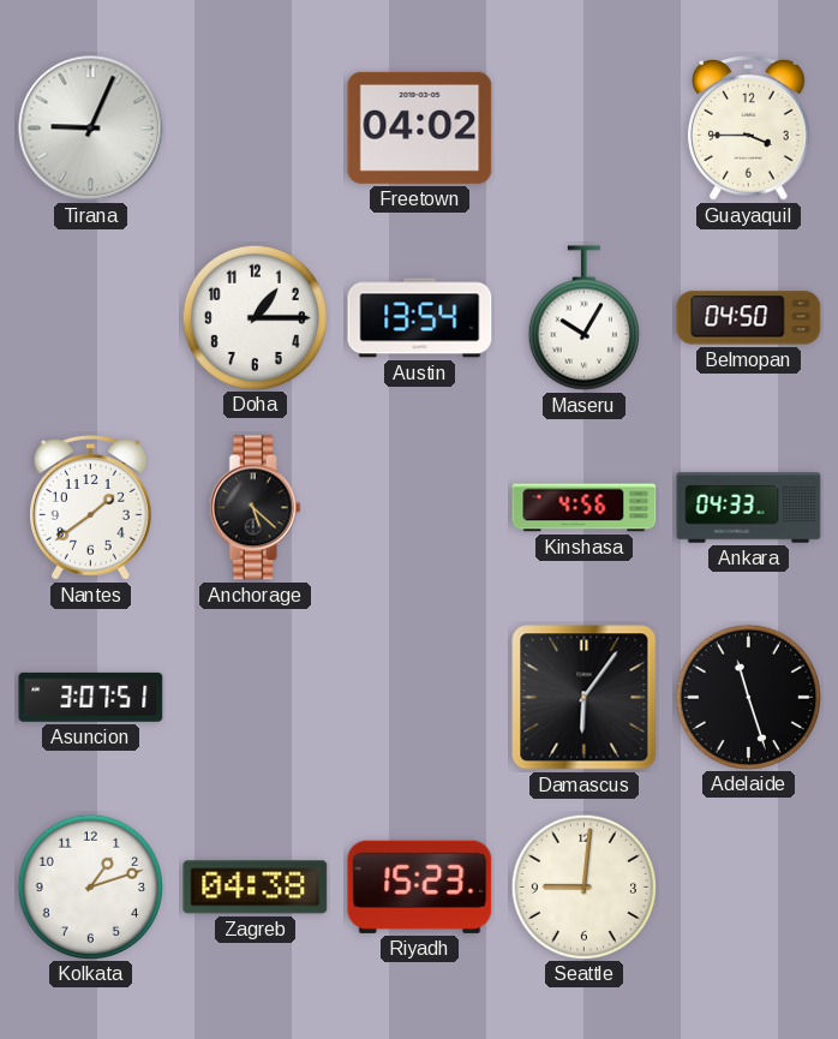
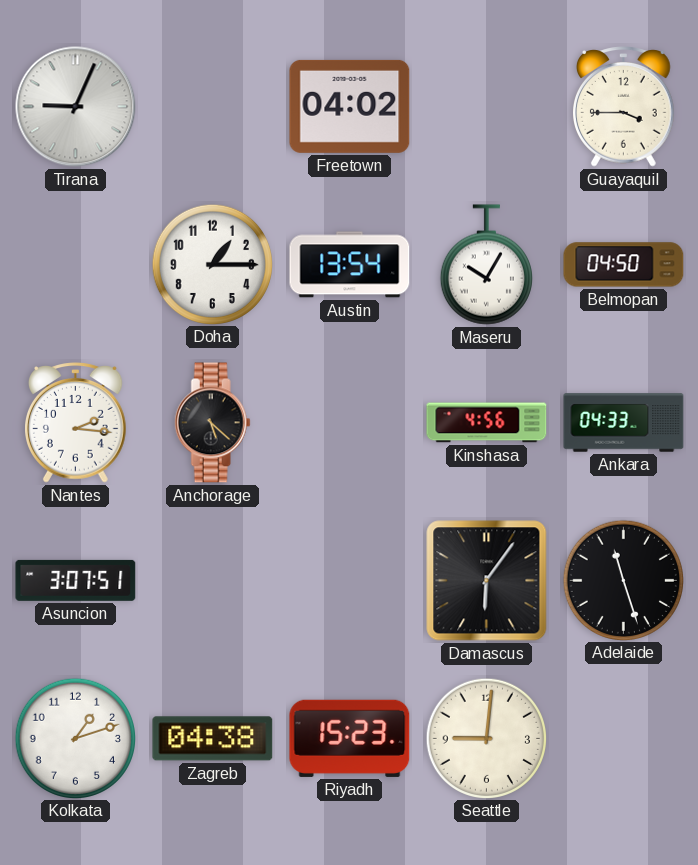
Nantes: 1:39 -> 2:16 (76, 423)
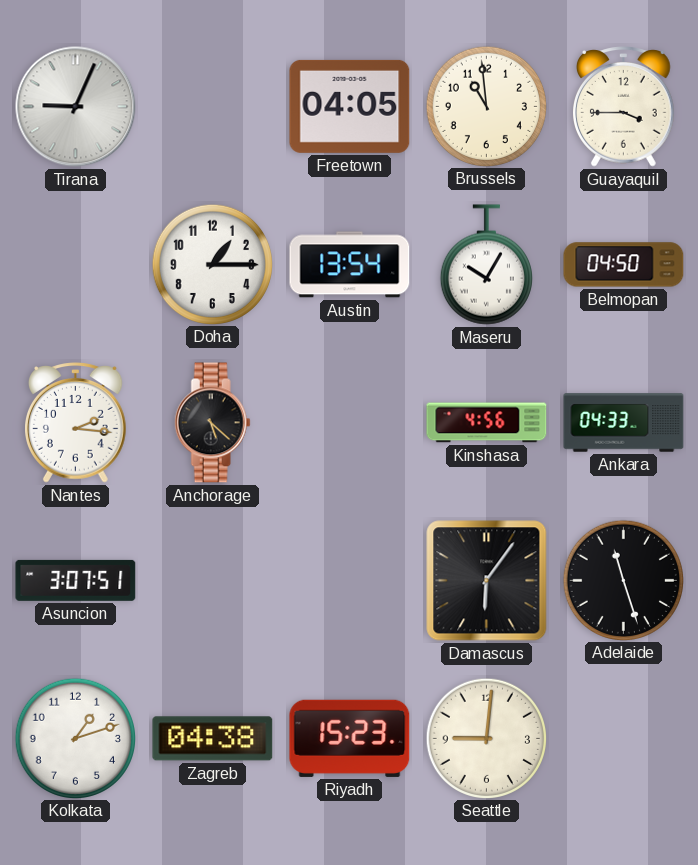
Freetown: 04:02 -> 04:05 (350, 106)
Brussels: none -> 10:59 (486, 106)
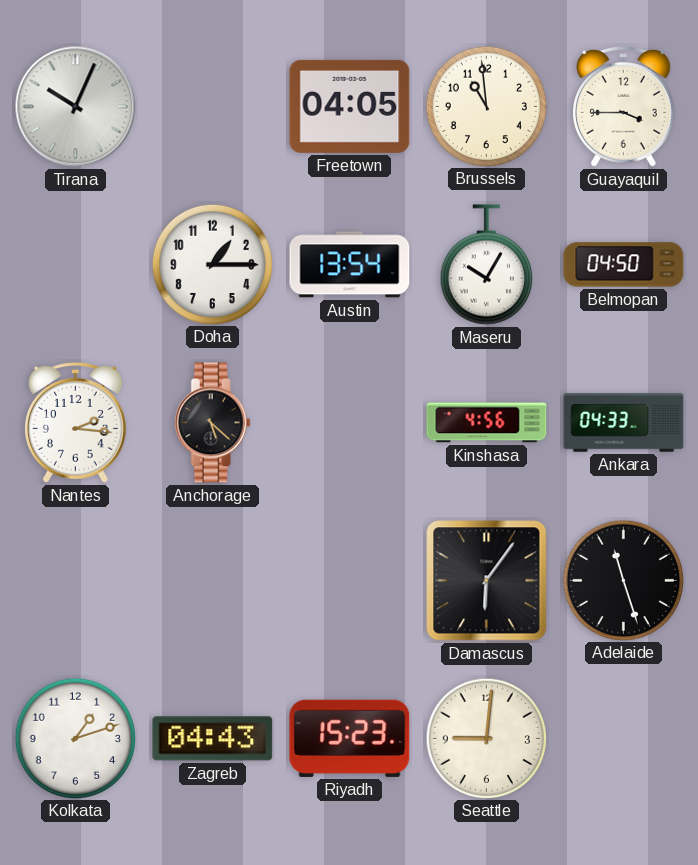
Tirana: 9:04 -> 10:04 (76, 107)
Asuncion: 3:07 -> none (76, 580)
Zagreb: 04:38 -> 04:43 (213, 739)
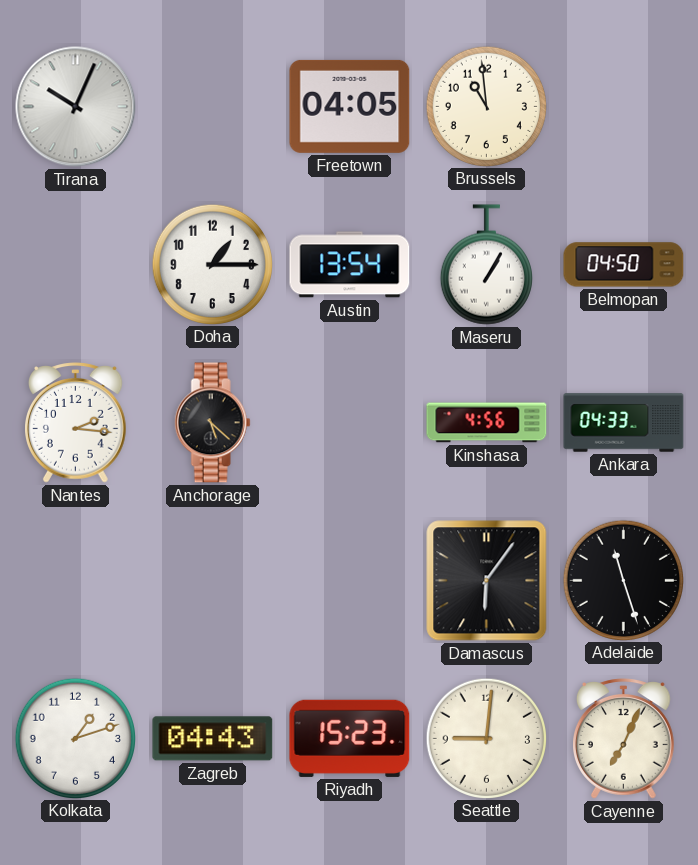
Guayaquil: 3:45 -> none (624, 107)
Maseru: 10:05 -> 1:05 (486, 265)
Cayenne: none -> 7:04 (624, 739)
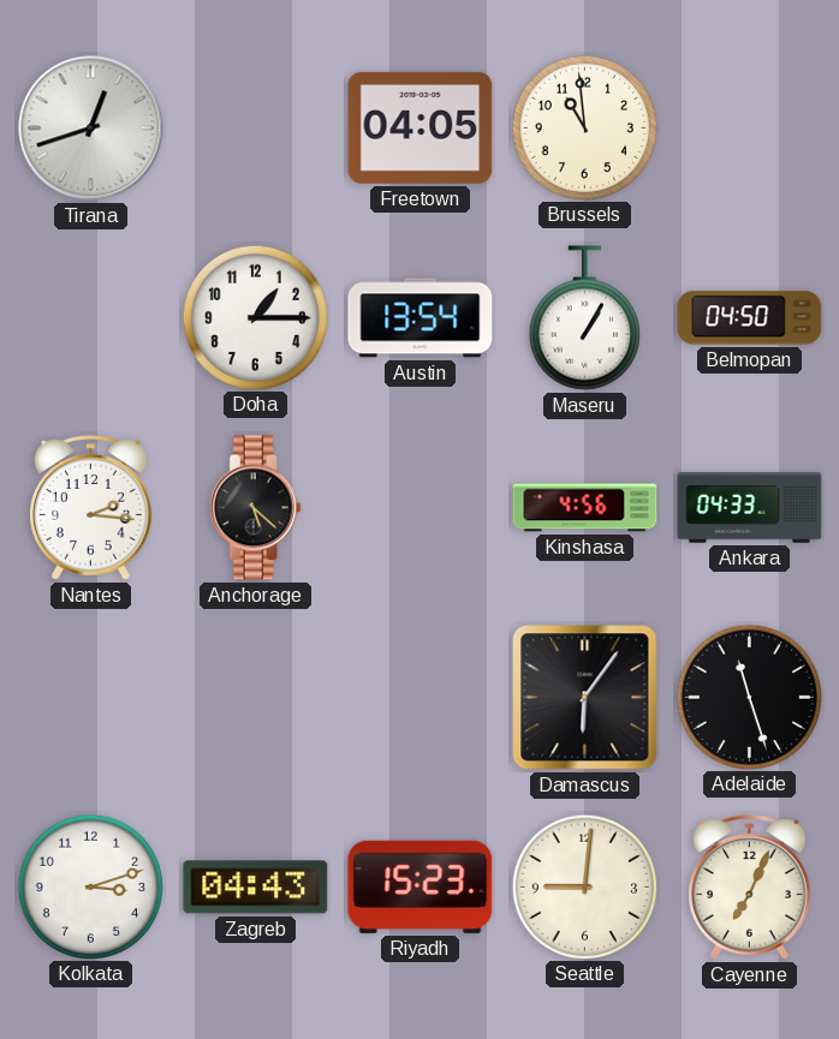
Tirana: 10:04 -> 12:42 (91, 129)
Kolkata: 1:12 -> 3:12 (90, 886)
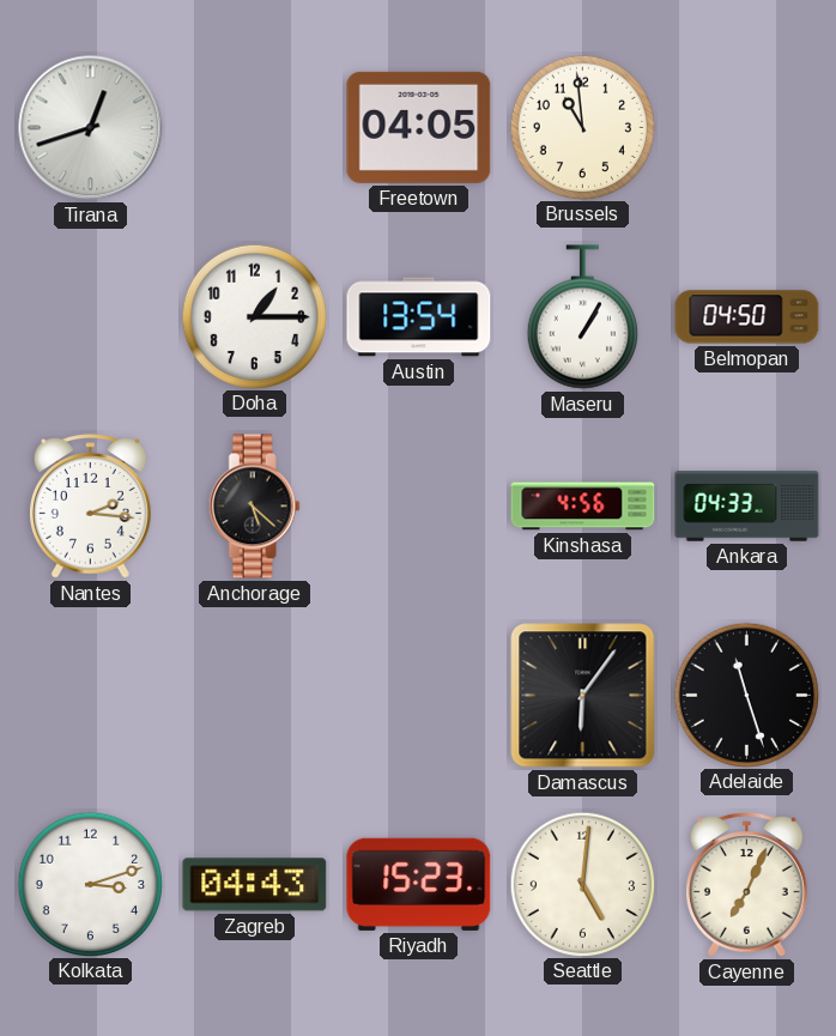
Seattle: 9:01 -> 5:01 (582, 884)
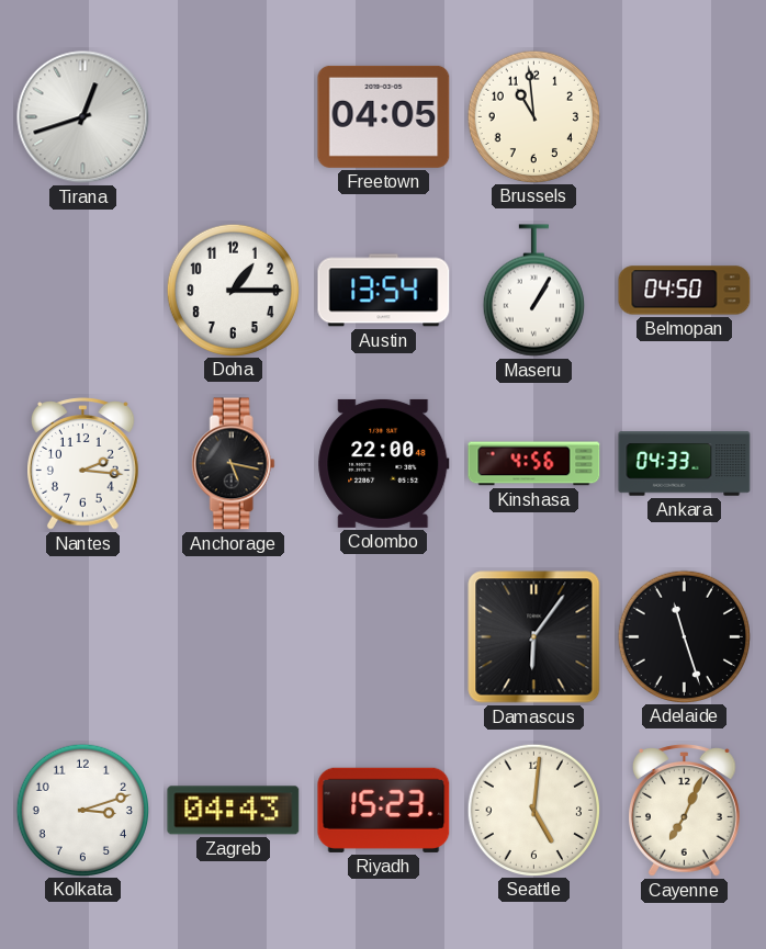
Anchorage: 5:22 -> 5:17 (233, 464)
Colombo: none -> 22:00 (384, 463)
